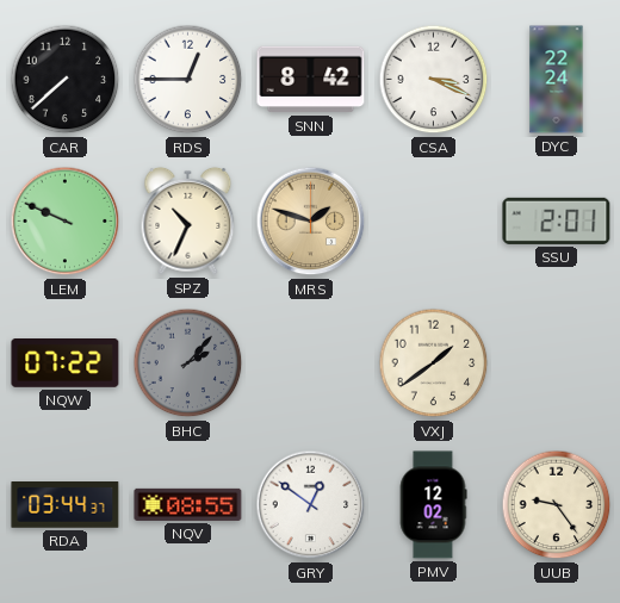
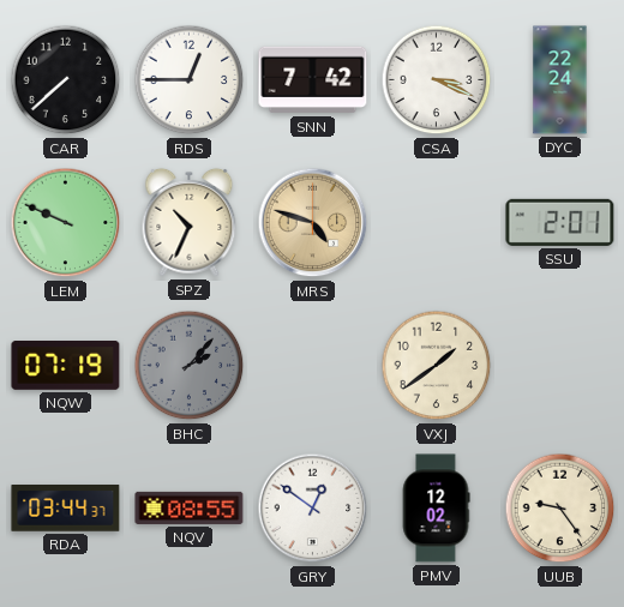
SNN: 8:42 -> 7:42 (313, 80)
MRS: 1:48 -> 4:48 (313, 223)
NQW: 07:22 -> 07:19 (66, 366)
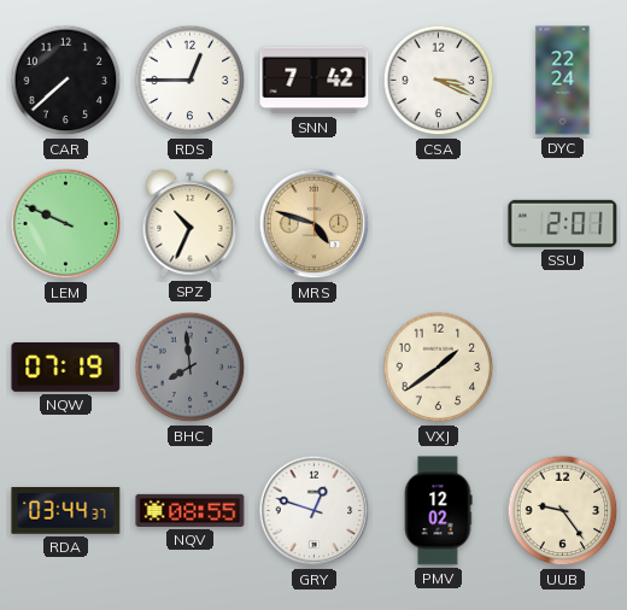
BHC: 2:07 -> 7:59 (191, 368)
GRY: 12:51 -> 12:48 (315, 511)
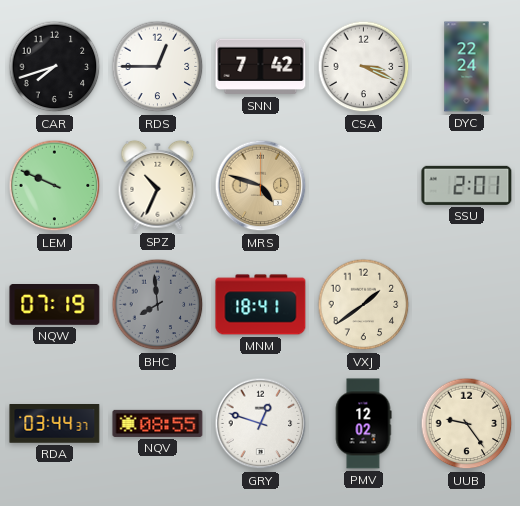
CAR: 7:38 -> 7:42 (55, 67)
MNM: none -> 18:41 (261, 305)
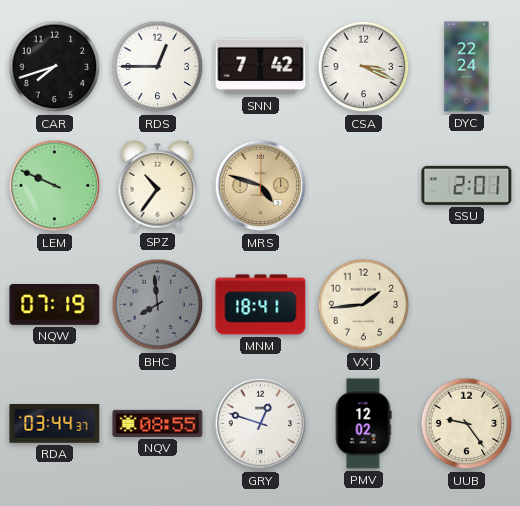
SPZ: 10:34 -> 10:36 (158, 185)
VXJ: 1:39 -> 1:44 (364, 305)
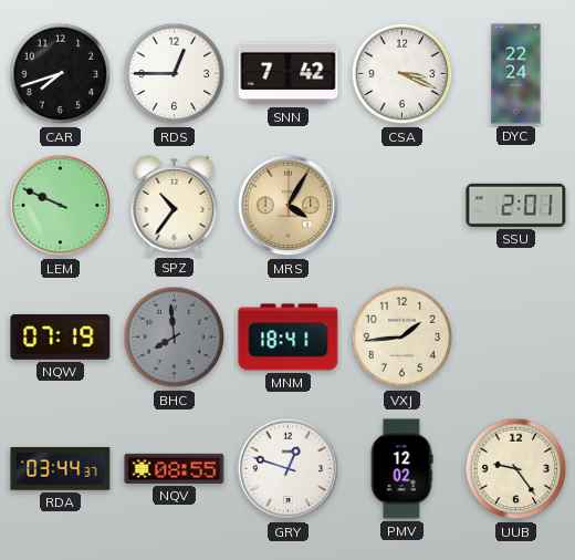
MRS: 4:48 -> 4:05 (289, 206)
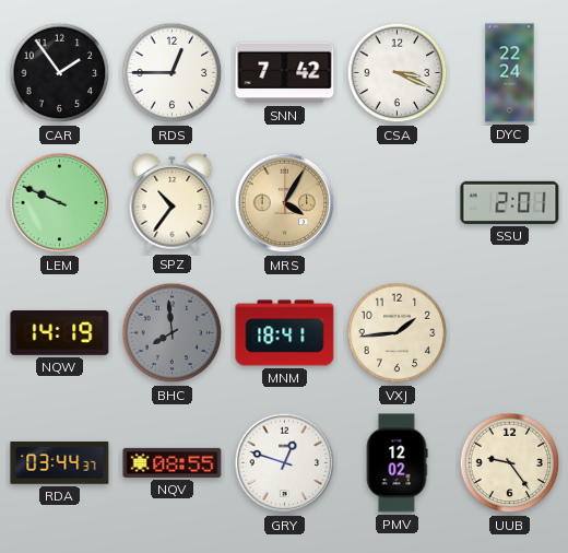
CAR: 7:42 -> 1:54 (60, 73)
NQW: 07:19 -> 14:19 (60, 333)
